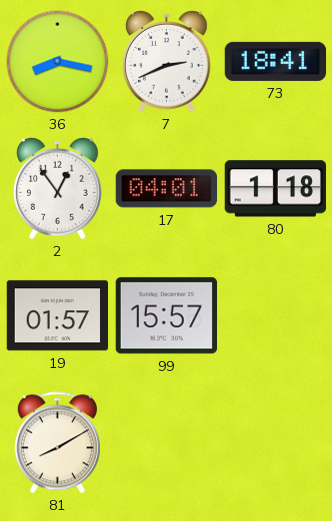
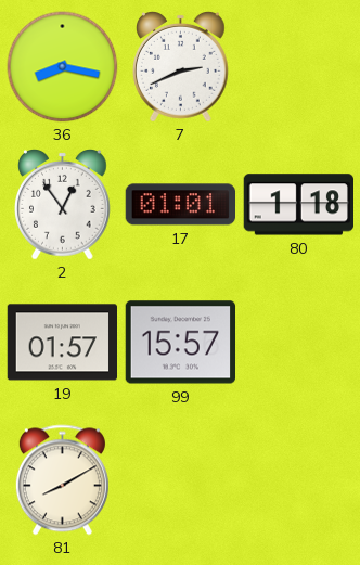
73: 18:41 -> none (276, 61)
17: 04:01 -> 01:01 (180, 205)
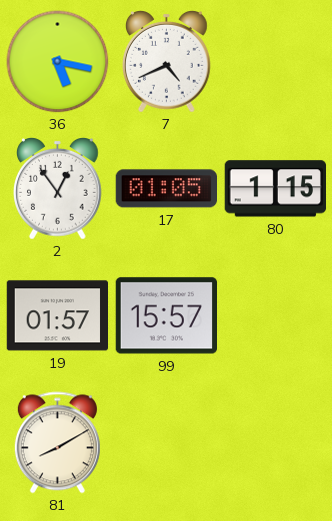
36: 8:17 -> 5:17 (58, 62)
7: 2:41 -> 4:41 (167, 62)
17: 01:01 -> 01:05 (166, 189)
80: 1:18 -> 1:15 (275, 189)
